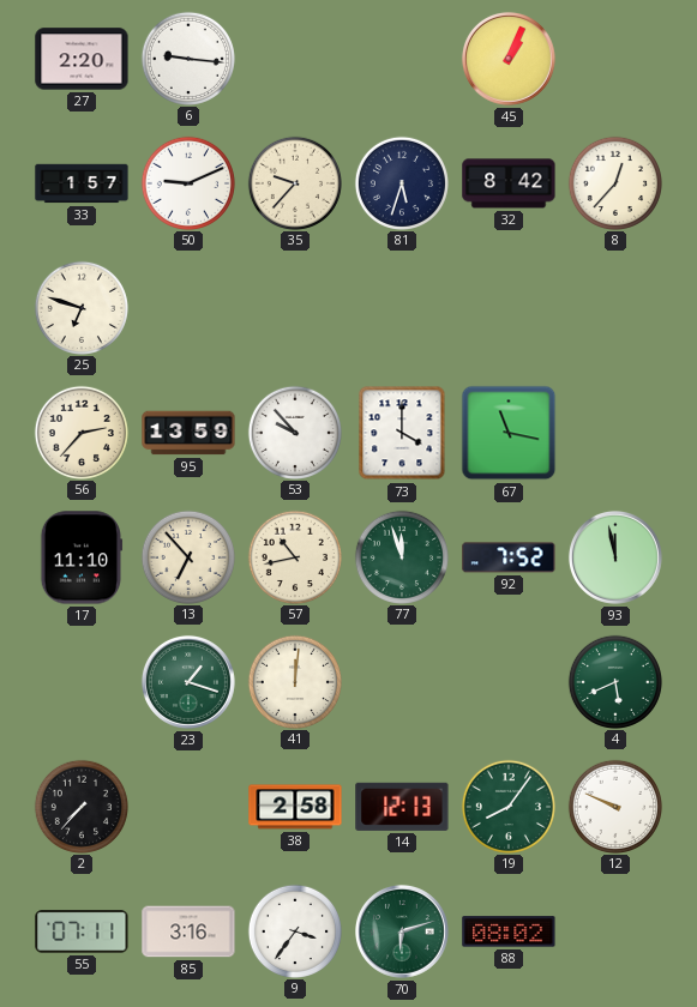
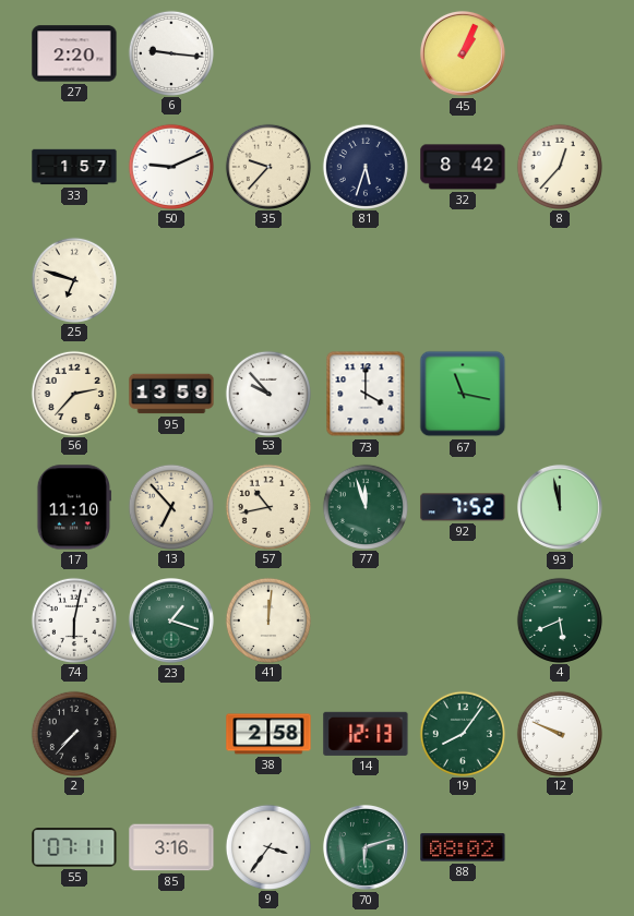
74: none -> 6:02 (73, 619)
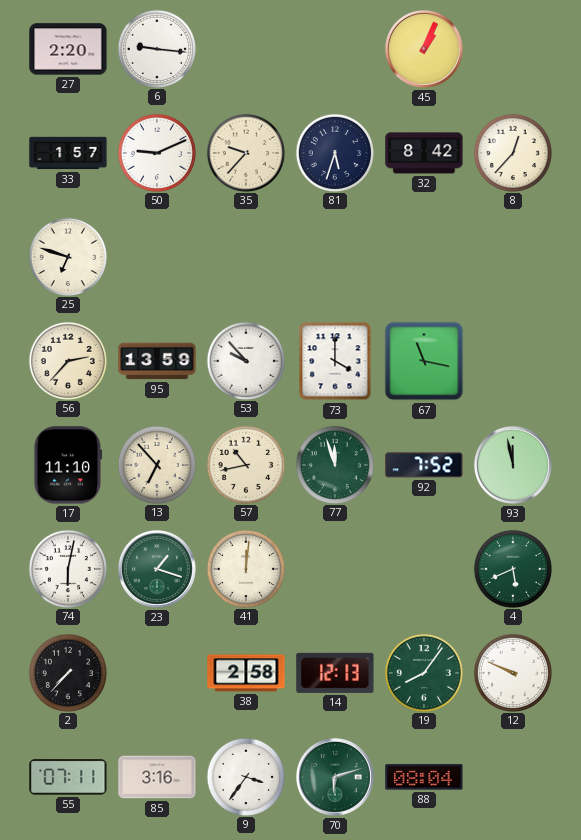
88: 08:02 -> 08:04 (424, 777)
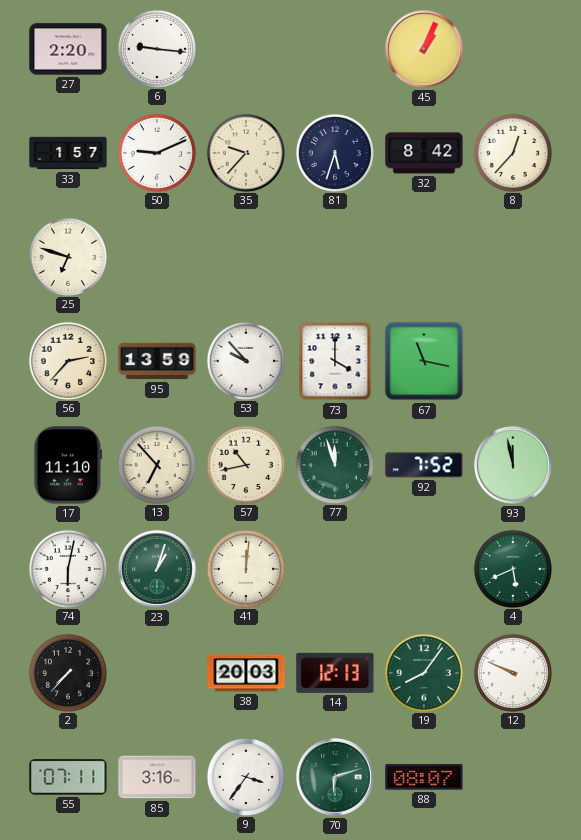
23: 1:18 -> 1:03 (157, 569)
38: 2:58 -> 20:03 (246, 673)
88: 08:04 -> 08:07 (424, 777)
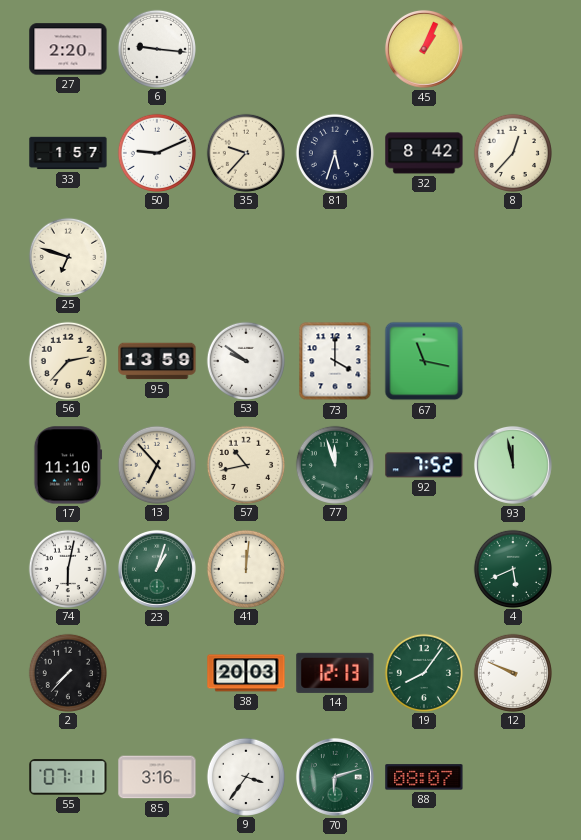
53: 9:53 -> 9:51 (245, 360)
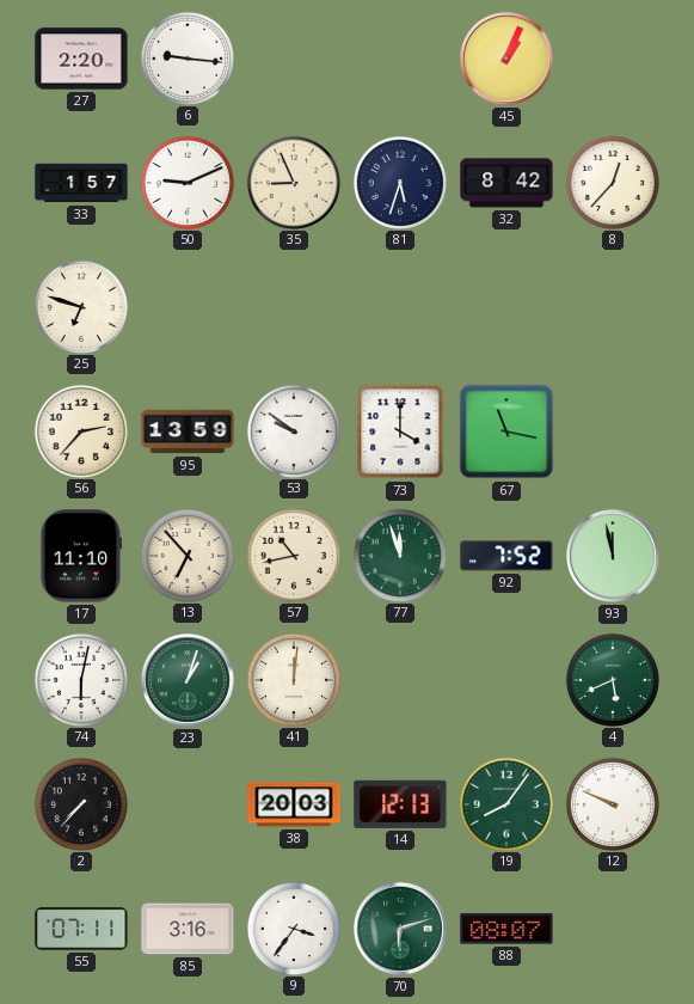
35: 9:37 -> 8:56 (293, 182)
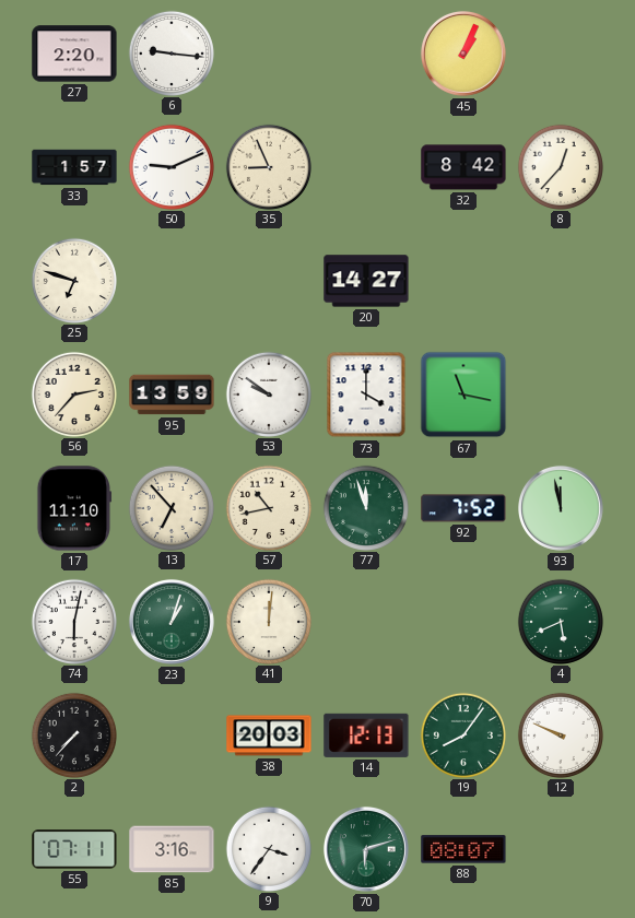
81: 5:33 -> none (399, 182)
20: none -> 14:27 (366, 281)
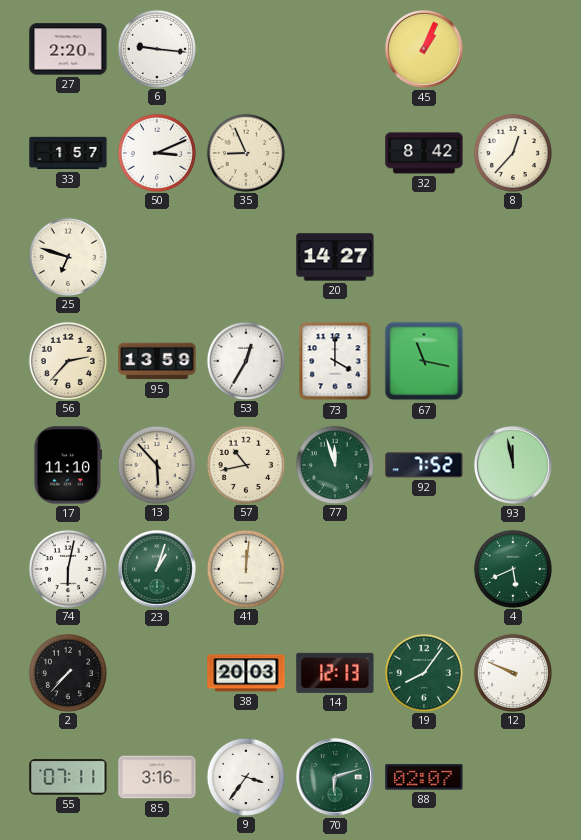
50: 9:11 -> 3:11 (156, 152)
53: 9:51 -> 12:35 (245, 360)
13: 6:53 -> 5:53 (156, 464)
88: 08:07 -> 02:07 (424, 777)
